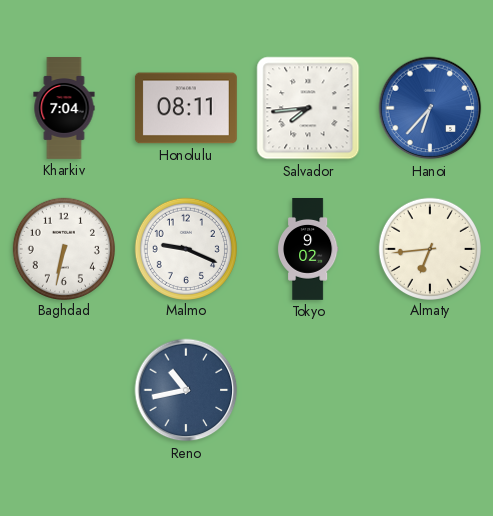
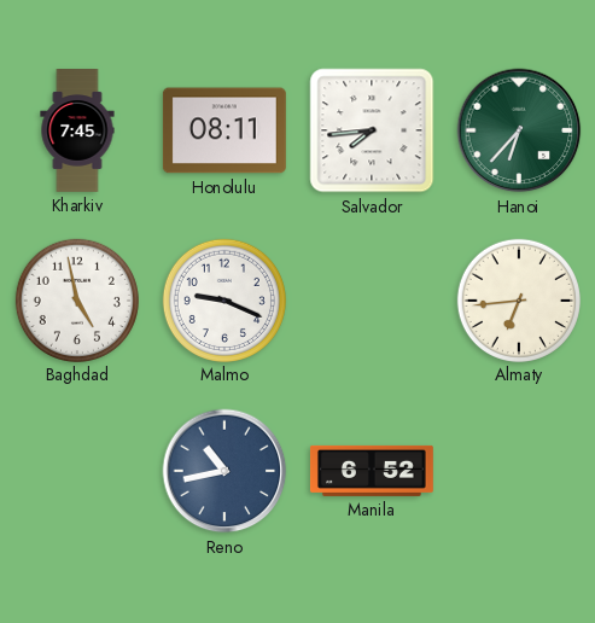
Kharkiv: 7:04 -> 7:45 (77, 132)
Hanoi dial: blue -> green (519, 130)
Baghdad: 6:32 -> 4:58 (76, 299)
Tokyo: 9:02 -> none (308, 250)
Manila: none -> 6:52 (372, 471)
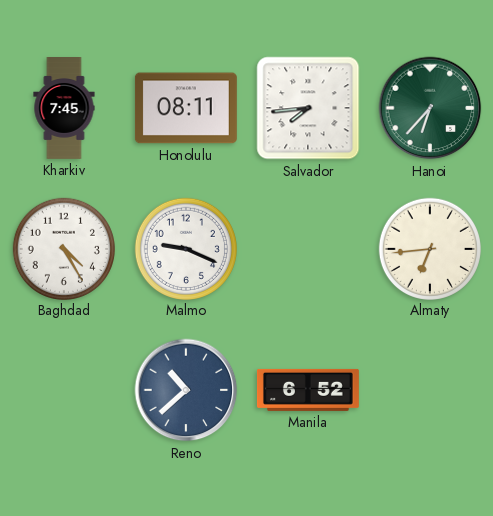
Baghdad: 4:58 -> 4:25 (63, 248)
Reno: 10:43 -> 10:38 (186, 390)
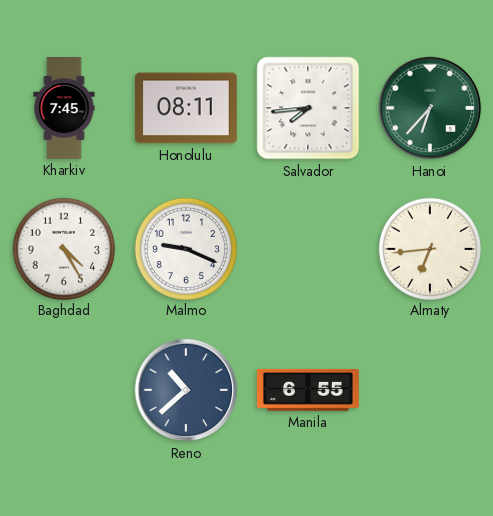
Manila: 6:52 -> 6:55 (308, 390)
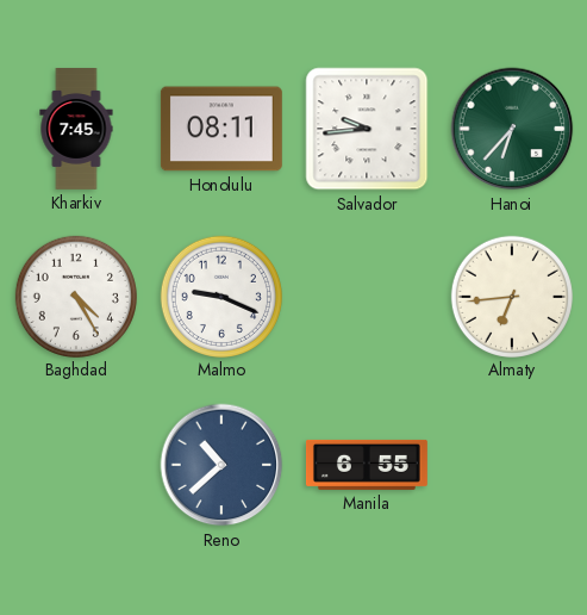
Salvador: 7:44 -> 9:44 (367, 129)
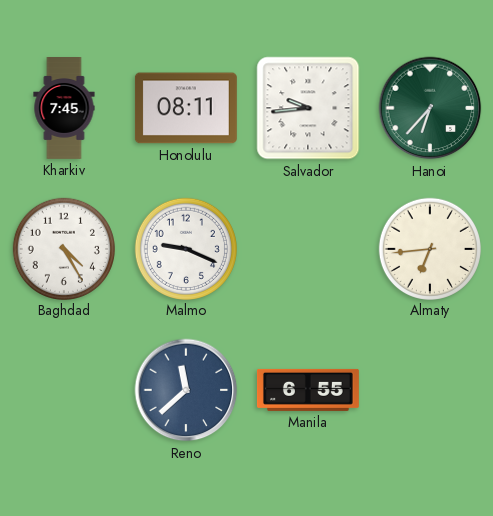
Reno: 10:38 -> 11:38 (186, 390)
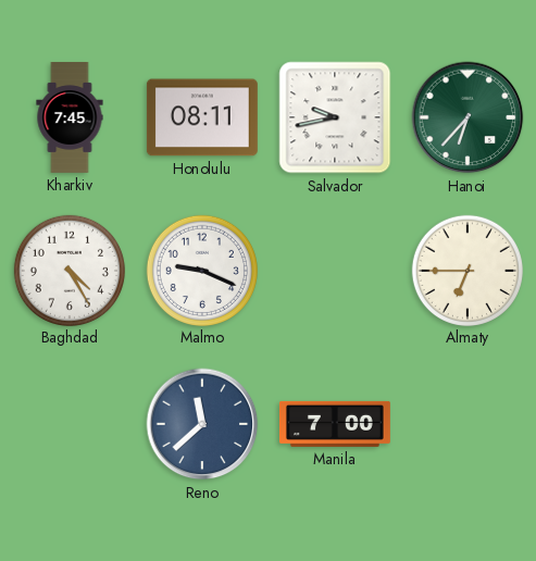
Salvador: 9:44 -> 9:43 (335, 117)
Almaty: 6:44 -> 6:45 (466, 270)
Manila: 6:55 -> 7:00 (335, 424)
